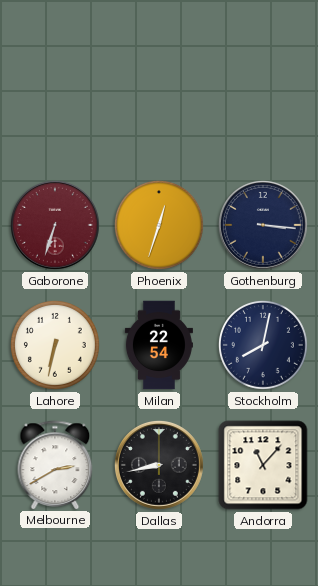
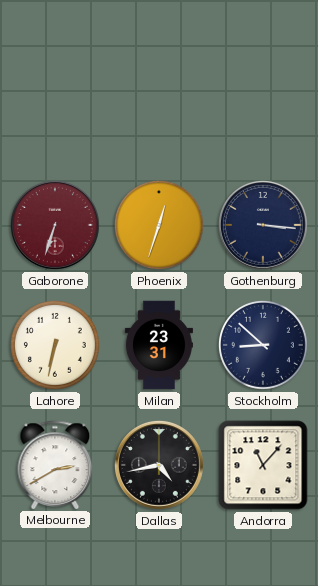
Milan: 22:54 -> 23:31 (159, 345)
Stockholm: 8:02 -> 8:52 (263, 345)
Dallas: 8:43 -> 4:43 (159, 465)
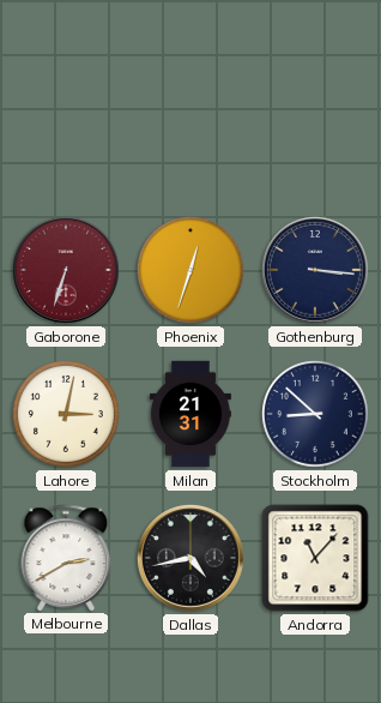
Lahore: 6:32 -> 3:02 (66, 414)
Milan: 23:31 -> 21:31 (190, 414)
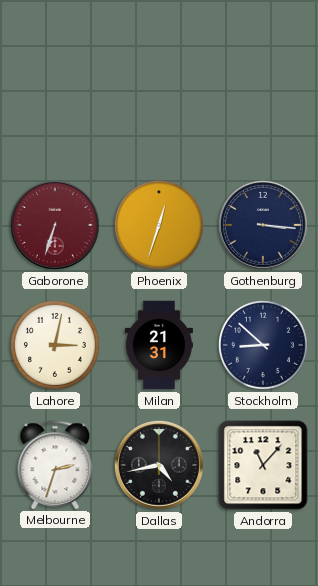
Melbourne: 2:40 -> 2:33 (55, 465)
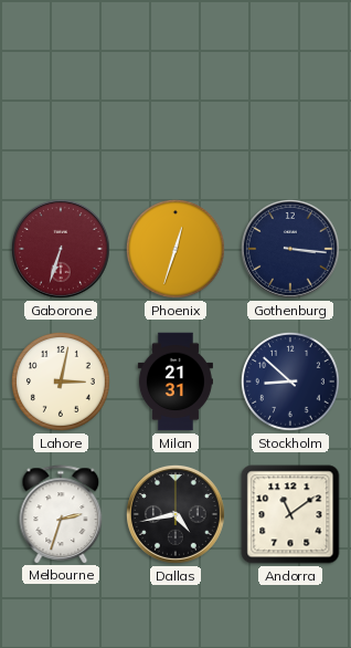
Andorra: 11:07 -> 11:09 (290, 514)
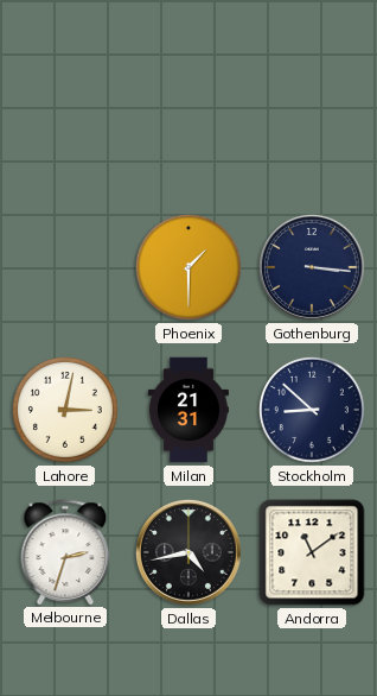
Gaborone: 6:33 -> none (61, 249)
Phoenix: 12:33 -> 1:30 (188, 267)
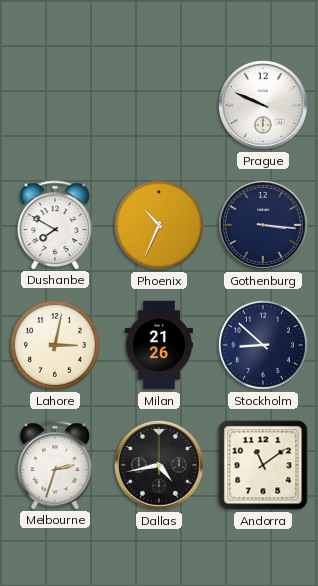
Prague: none -> 9:49 (263, 105)
Dushanbe: none -> 7:50 (55, 225)
Phoenix: 1:30 -> 10:34 (159, 225)
Milan: 21:31 -> 21:26 (159, 345)
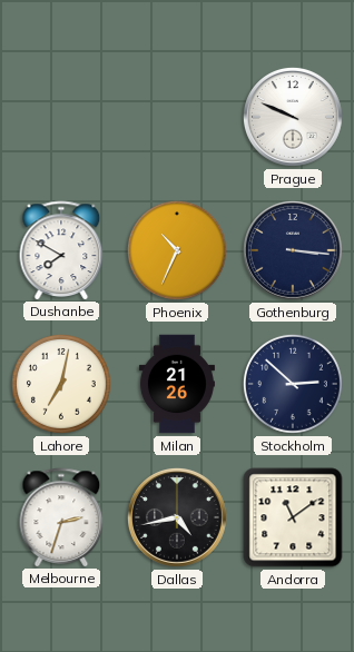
Lahore: 3:02 -> 7:02 (61, 384)
Stockholm: 8:52 -> 2:52 (293, 384)
